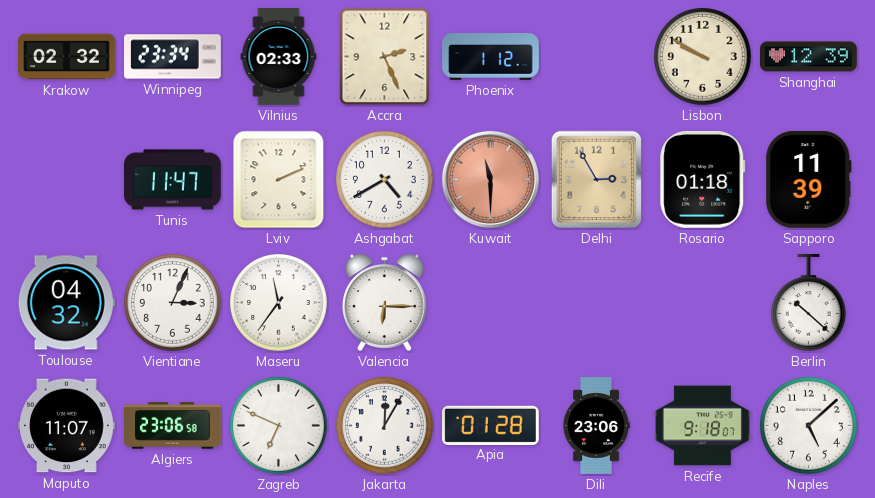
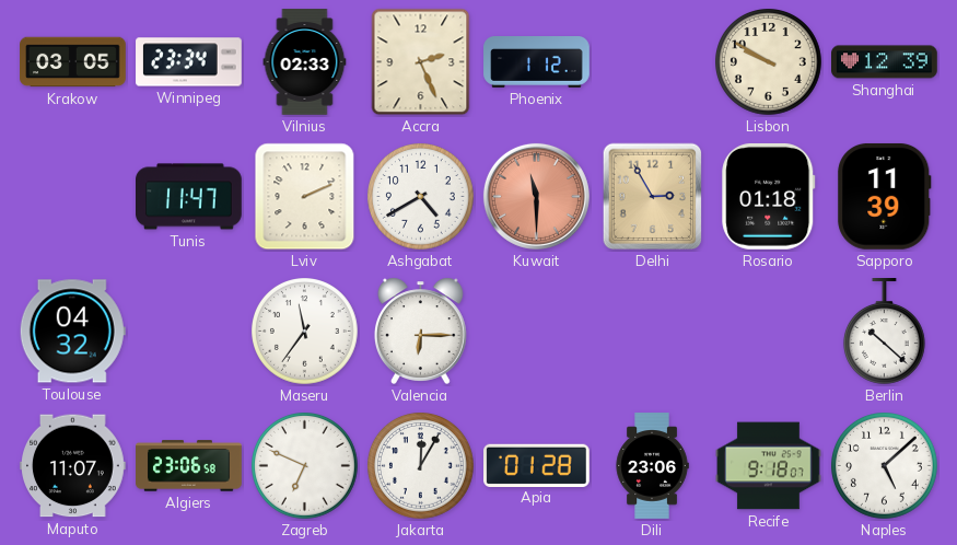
Krakow: 02:32 -> 03:05 (73, 62)
Vientiane: 3:04 -> none (173, 303)
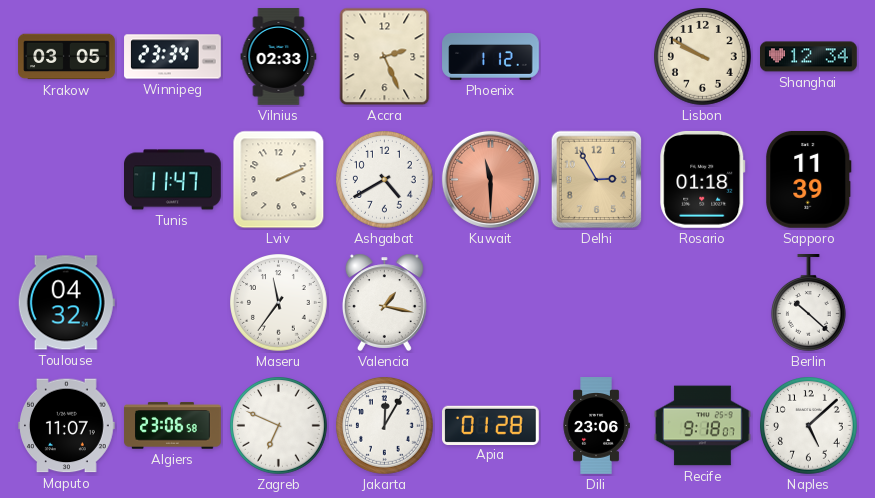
Shanghai: 12:39 -> 12:34 (809, 57)
Valencia: 6:15 -> 1:17 (384, 302)
